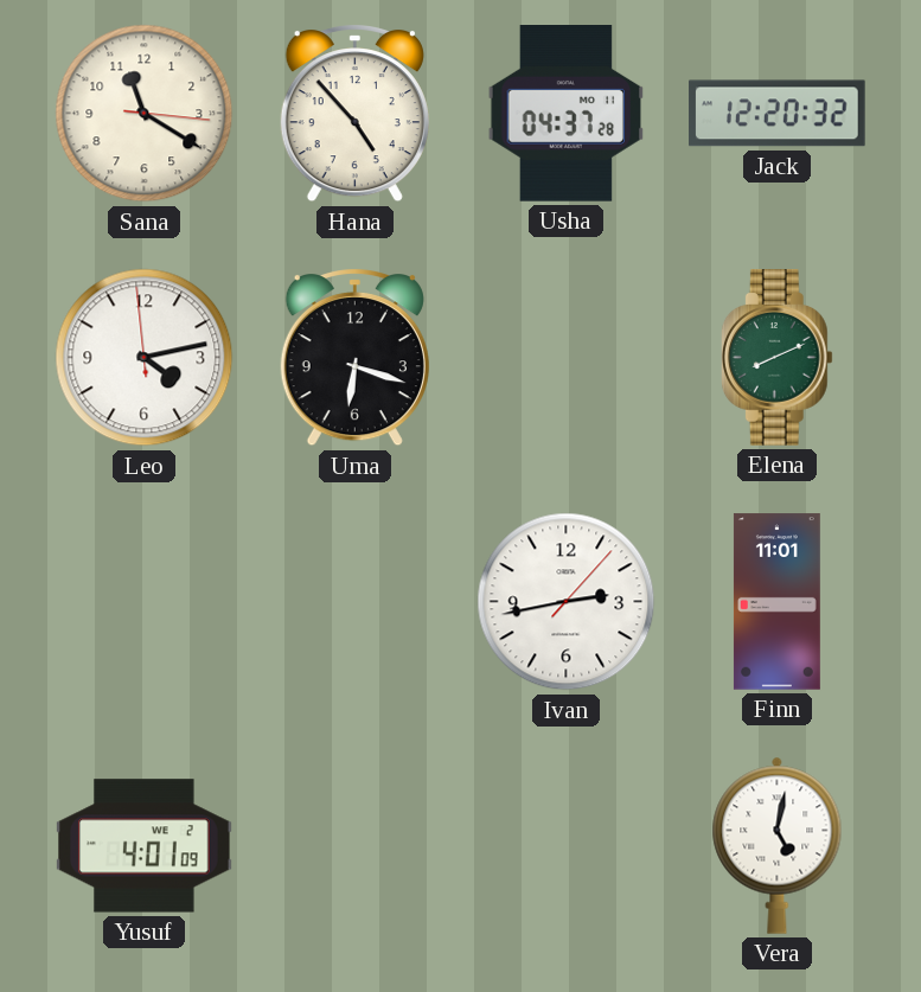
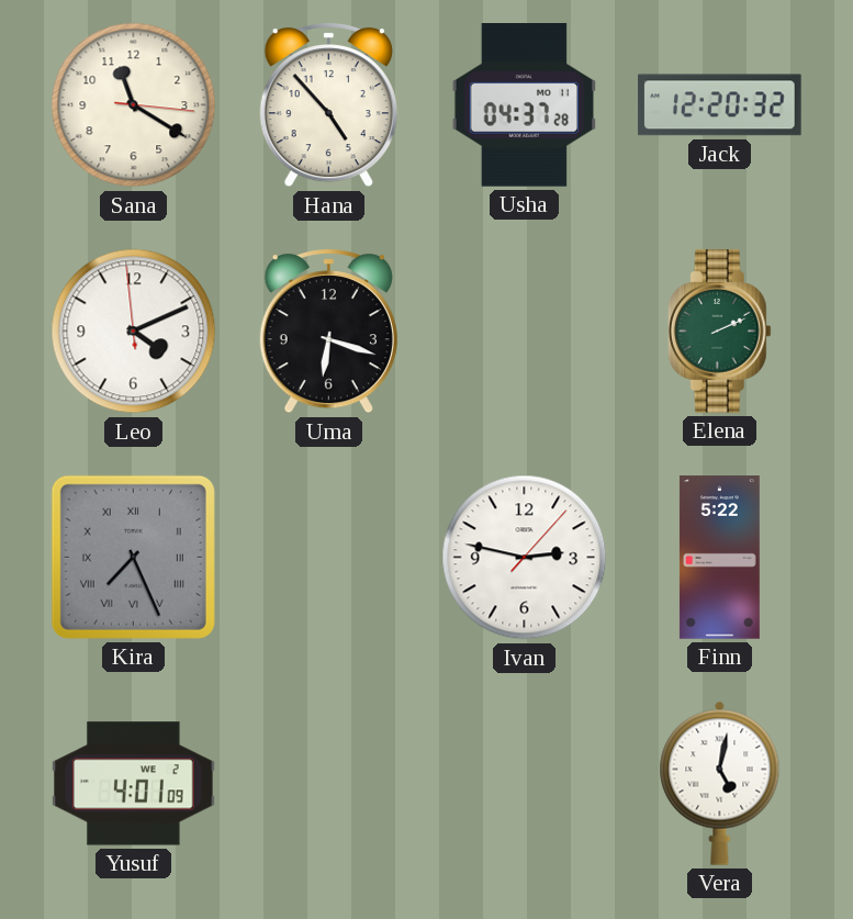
Leo: 4:12 -> 4:10 (134, 332)
Elena: 8:11 -> 2:11 (719, 332)
Kira: none -> 7:26 (133, 557)
Ivan: 2:43 -> 2:47 (525, 558)
Finn: 11:01 -> 5:22 (719, 558)
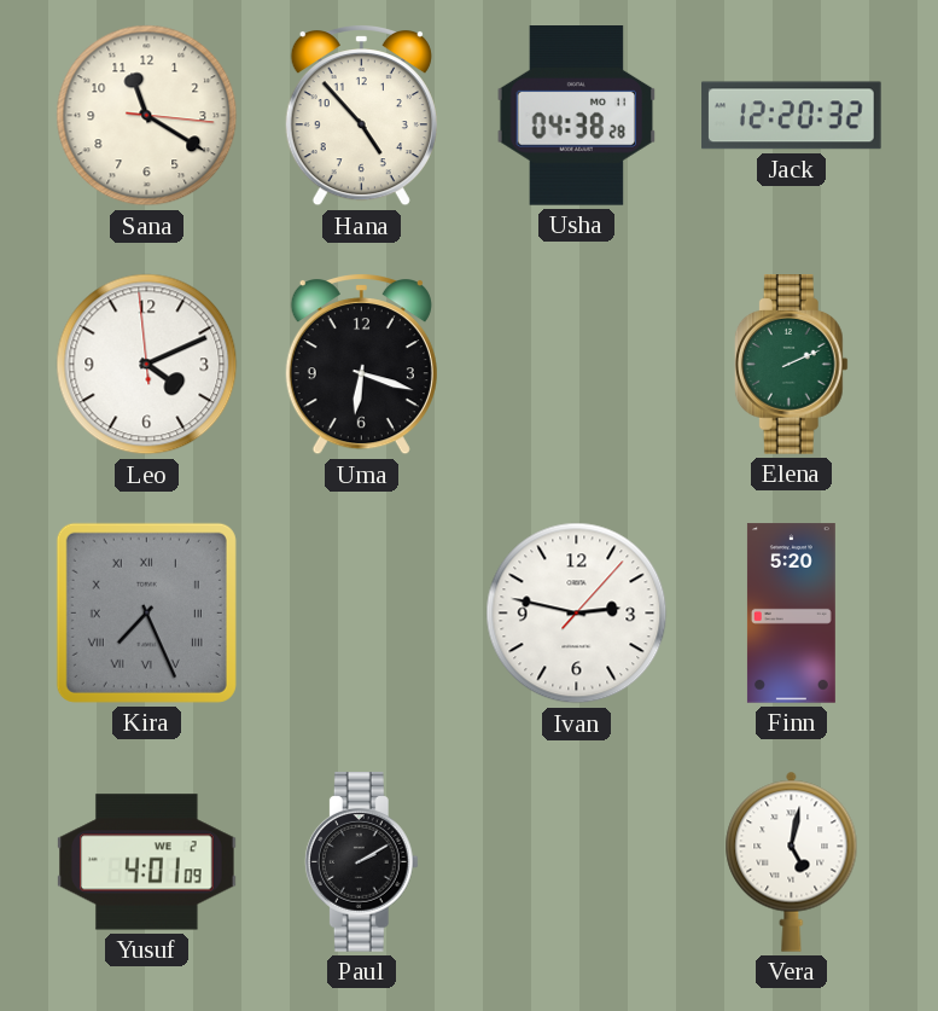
Usha: 04:37 -> 04:38 (577, 116)
Finn: 5:22 -> 5:20 (791, 614)
Paul: none -> 2:10 (361, 862)
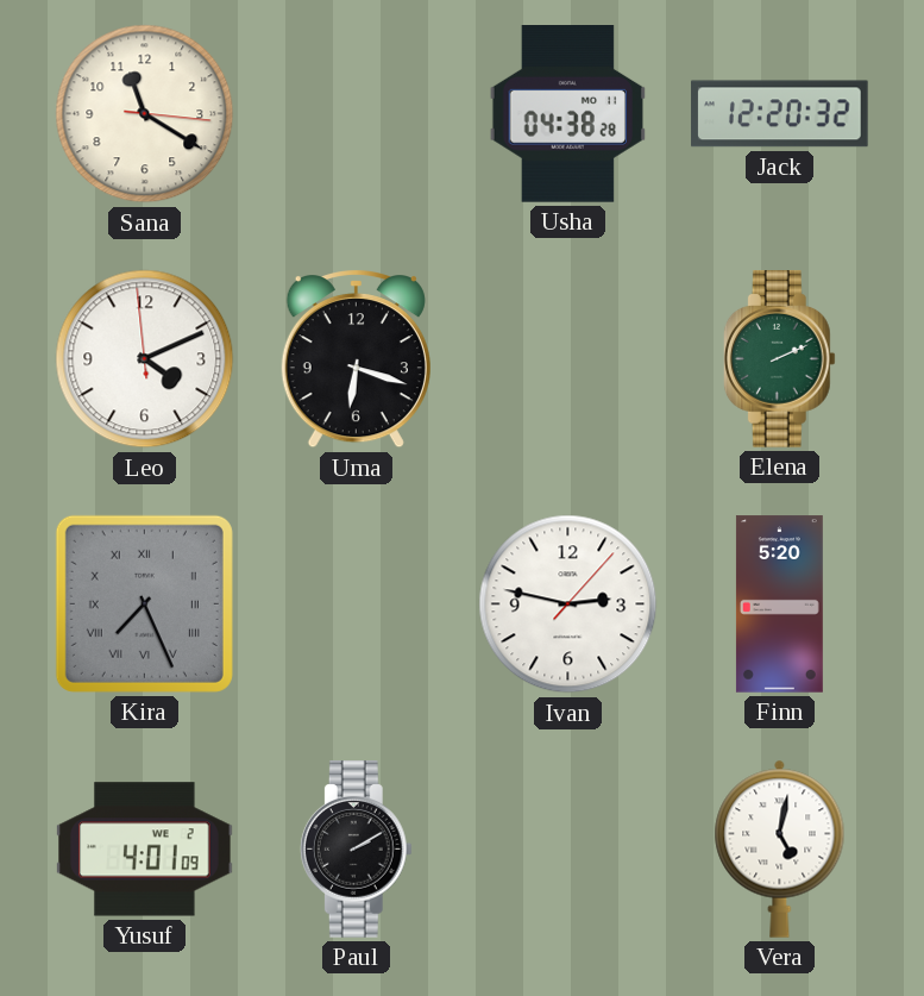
Hana: 4:53 -> none (361, 116)
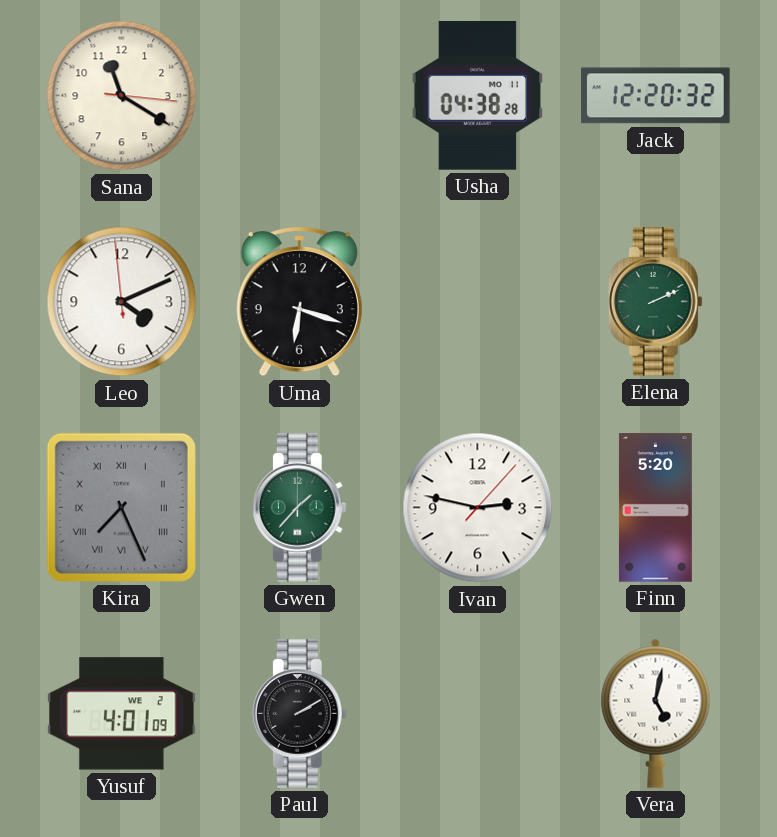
Gwen: none -> 1:37 (299, 508)
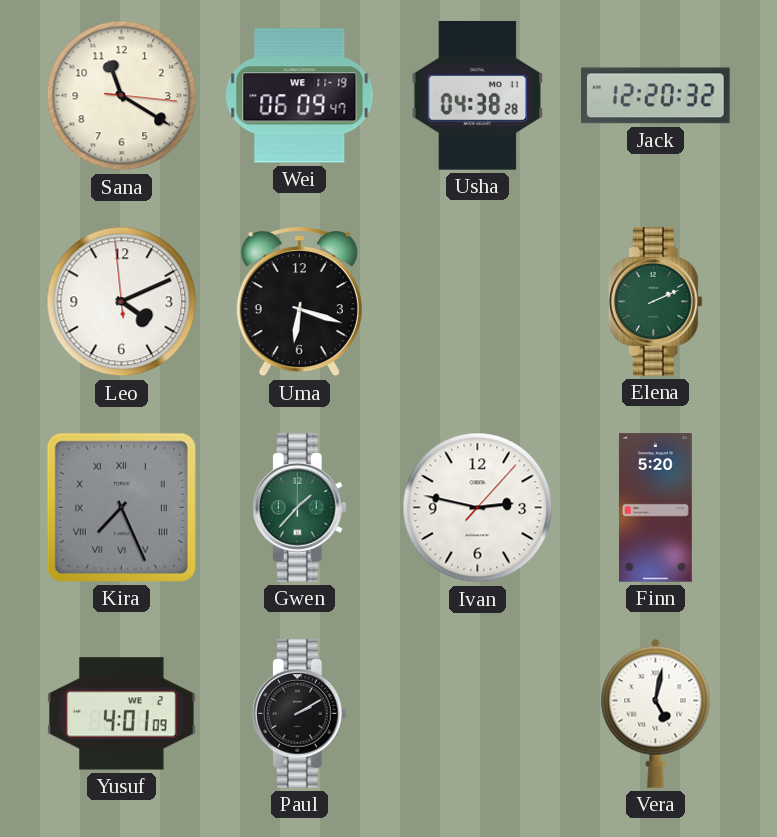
Wei: none -> 06:09 (300, 96)
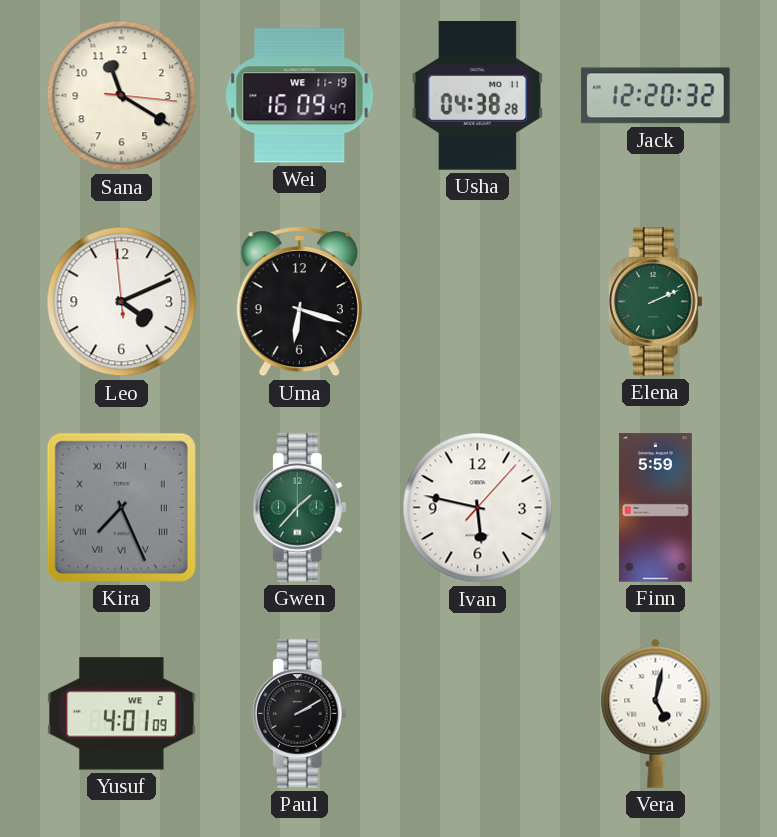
Wei: 06:09 -> 16:09 (300, 96)
Ivan: 2:47 -> 5:47 (478, 508)
Finn: 5:20 -> 5:59 (655, 508)
